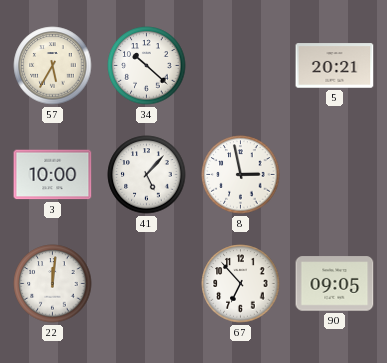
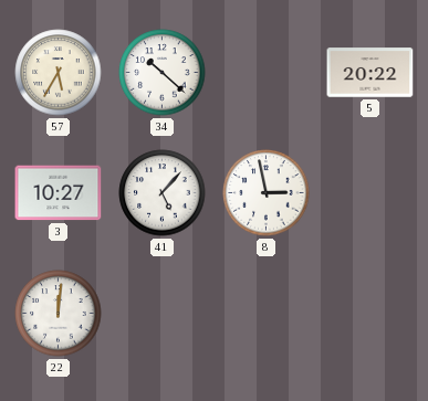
5: 20:21 -> 20:22 (370, 73)
3: 10:00 -> 10:27 (59, 193)
67: 6:53 -> none (241, 284)
90: 09:05 -> none (335, 284)
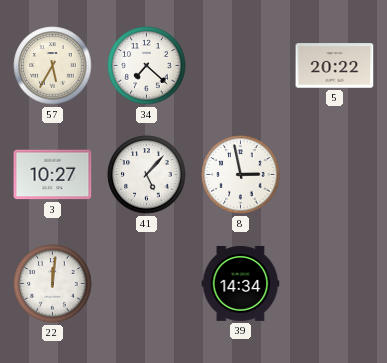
34: 10:22 -> 7:22 (147, 66)
39: none -> 14:34 (241, 283)
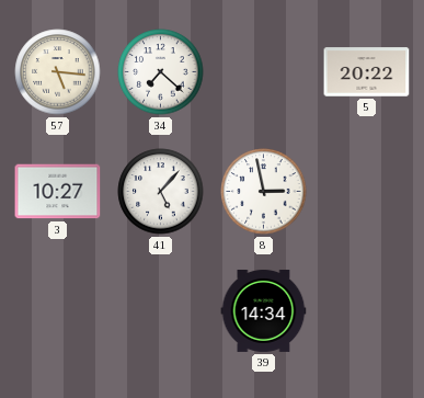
57: 5:35 -> 5:16 (58, 72)
22: 12:01 -> none (53, 284)
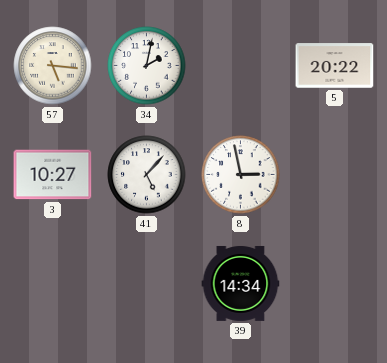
34: 7:22 -> 2:02 (147, 66)
